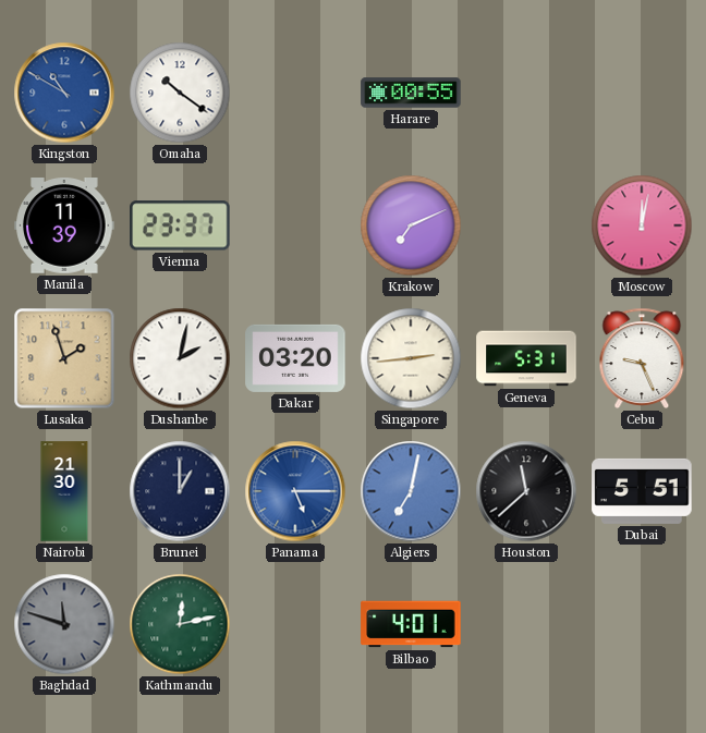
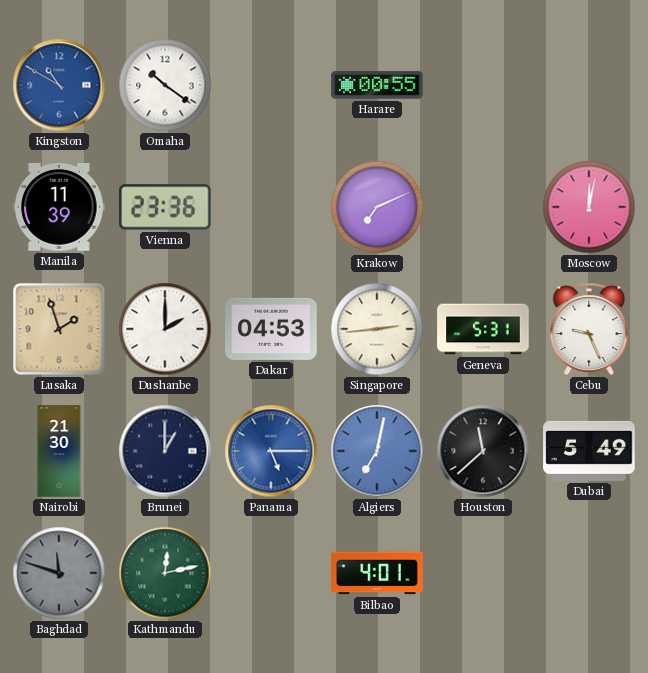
Vienna: 23:37 -> 23:36 (165, 207)
Dushanbe: 2:02 -> 2:00 (165, 329)
Dakar: 03:20 -> 04:53 (271, 329)
Dubai: 5:51 -> 5:49 (589, 451)
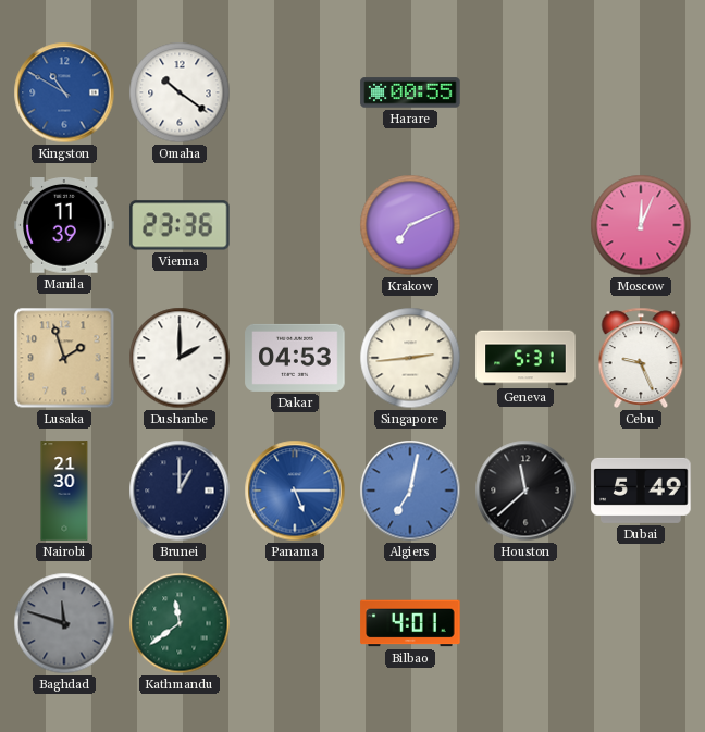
Moscow: 12:02 -> 12:04 (641, 225)
Kathmandu: 12:13 -> 11:39 (180, 623)
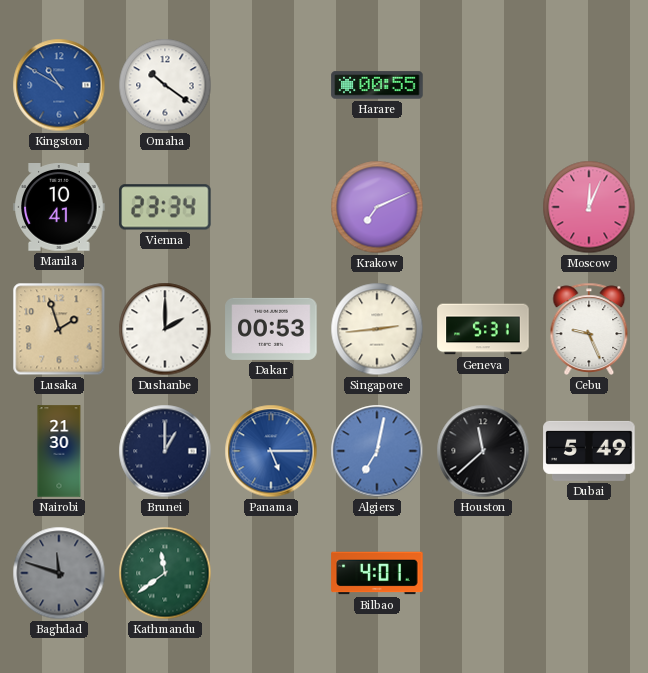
Manila: 11:39 -> 10:41 (59, 208)
Vienna: 23:36 -> 23:34 (165, 207)
Dakar: 04:53 -> 00:53 (271, 329)
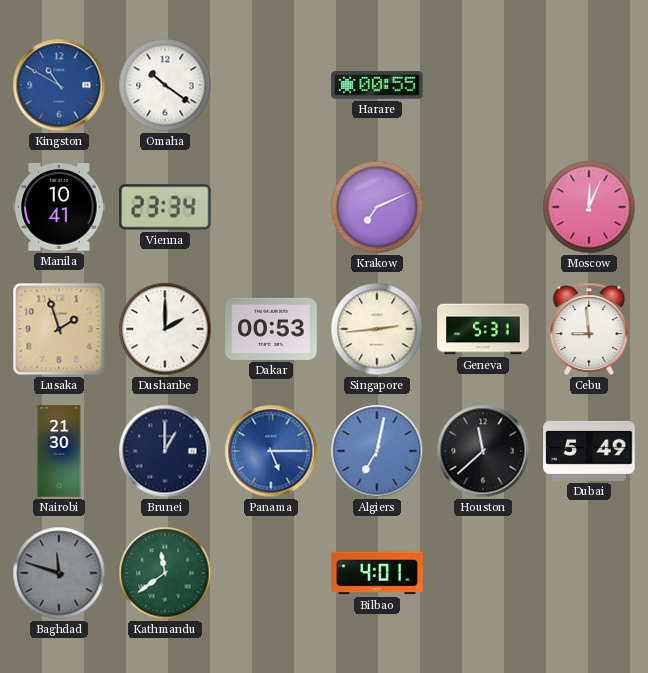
Cebu: 9:26 -> 8:59 (589, 329)
